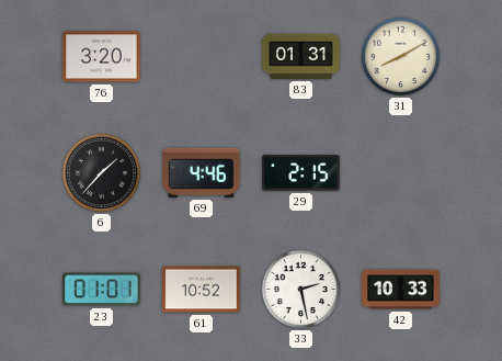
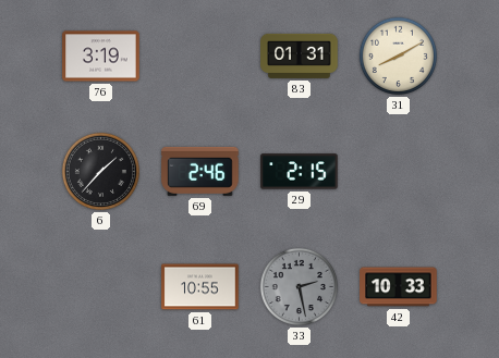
76: 3:20 -> 3:19 (101, 57)
69: 4:46 -> 2:46 (200, 171)
23: 01:01 -> none (102, 290)
61: 10:52 -> 10:55 (200, 287)
33 dial: white -> grey (299, 286)
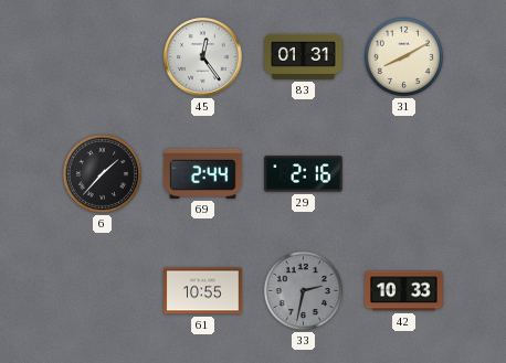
76: 3:19 -> none (101, 57)
45: none -> 12:24 (203, 57)
69: 2:46 -> 2:44 (203, 173)
29: 2:15 -> 2:16 (304, 174)
33: 2:28 -> 2:32 (303, 290)
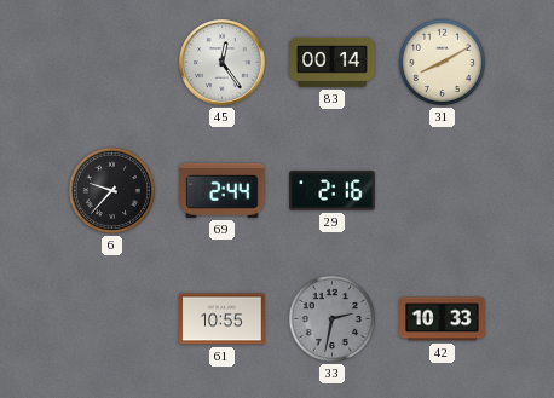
83: 01:31 -> 00:14 (333, 62)
6: 1:37 -> 9:37 (111, 190)
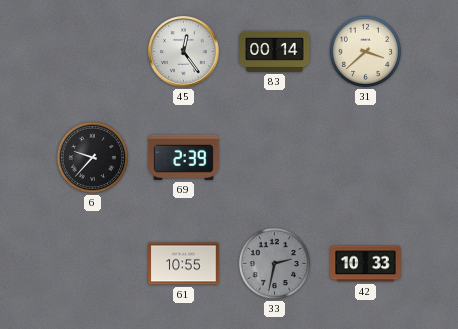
31: 8:10 -> 3:38 (365, 51)
69: 2:44 -> 2:39 (184, 157)
29: 2:16 -> none (333, 191)
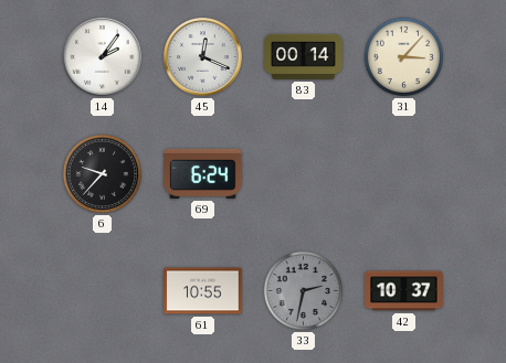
14: none -> 2:06 (103, 57)
45: 12:24 -> 12:19 (203, 57)
31: 3:38 -> 3:07 (403, 56)
69: 2:39 -> 6:24 (203, 173)
42: 10:33 -> 10:37 (404, 291)
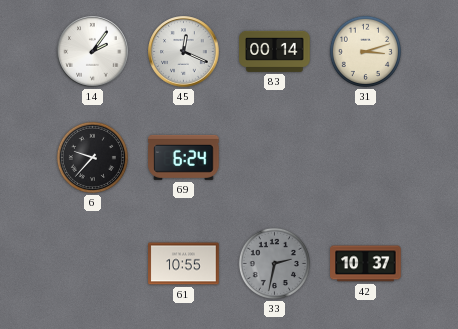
31: 3:07 -> 3:12 (365, 51)
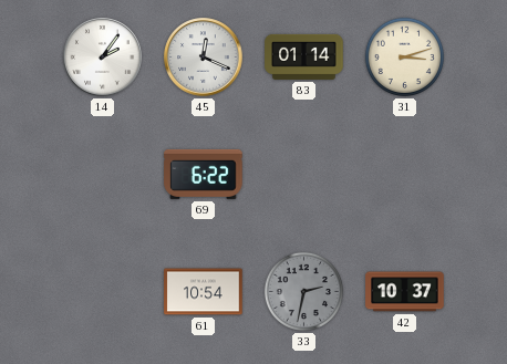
83: 00:14 -> 01:14 (304, 56)
6: 9:37 -> none (92, 157)
69: 6:24 -> 6:22 (204, 174)
61: 10:55 -> 10:54 (204, 292)
